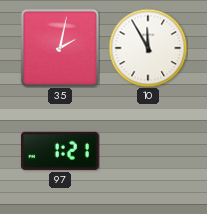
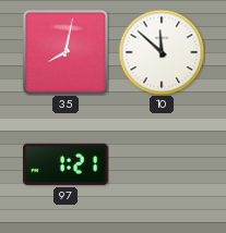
35: 2:02 -> 8:02 (66, 52)
10: 11:55 -> 11:52 (162, 52)
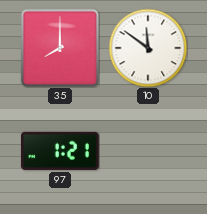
35: 8:02 -> 8:00 (60, 48)
10: 11:52 -> 11:51 (148, 48)
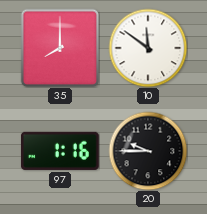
97: 1:21 -> 1:16 (60, 151)
20: none -> 9:45 (148, 151)
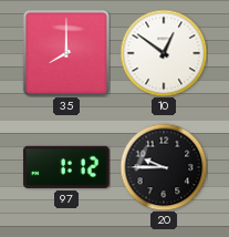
10: 11:51 -> 12:51 (164, 53)
97: 1:16 -> 1:12 (66, 167)
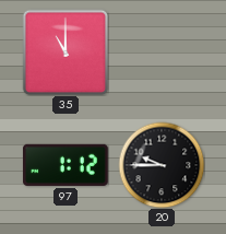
35: 8:00 -> 11:00 (66, 52)
10: 12:51 -> none (164, 53)
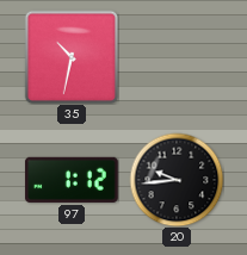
35: 11:00 -> 10:32 (72, 57)
20: 9:45 -> 9:44 (177, 180)
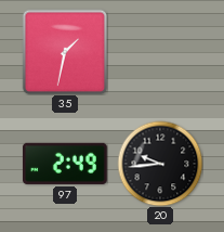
35: 10:32 -> 1:32 (65, 52)
97: 1:12 -> 2:49 (65, 164)
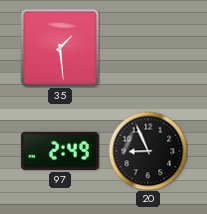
35: 1:32 -> 1:29 (60, 48)
20: 9:44 -> 8:56 (148, 151)
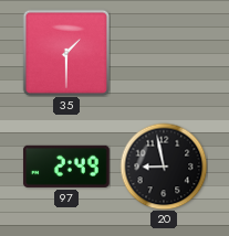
35: 1:29 -> 1:30 (66, 53)
20: 8:56 -> 8:58 (164, 167)
